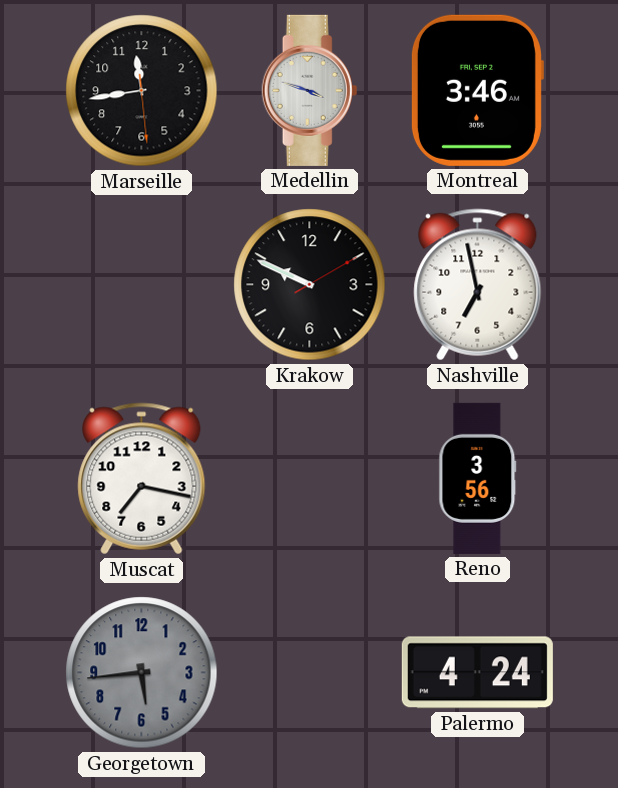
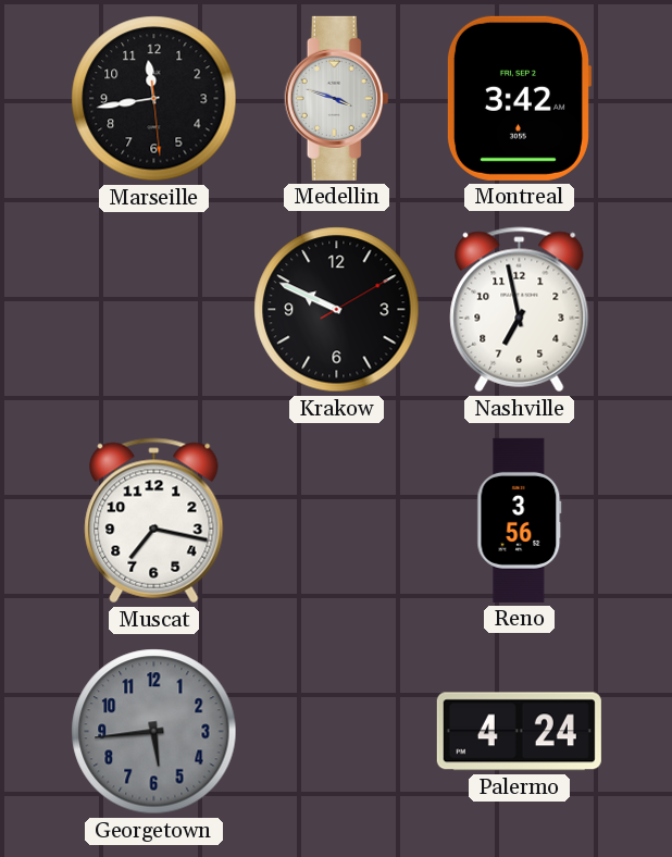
Montreal: 3:46 -> 3:42 (519, 98)
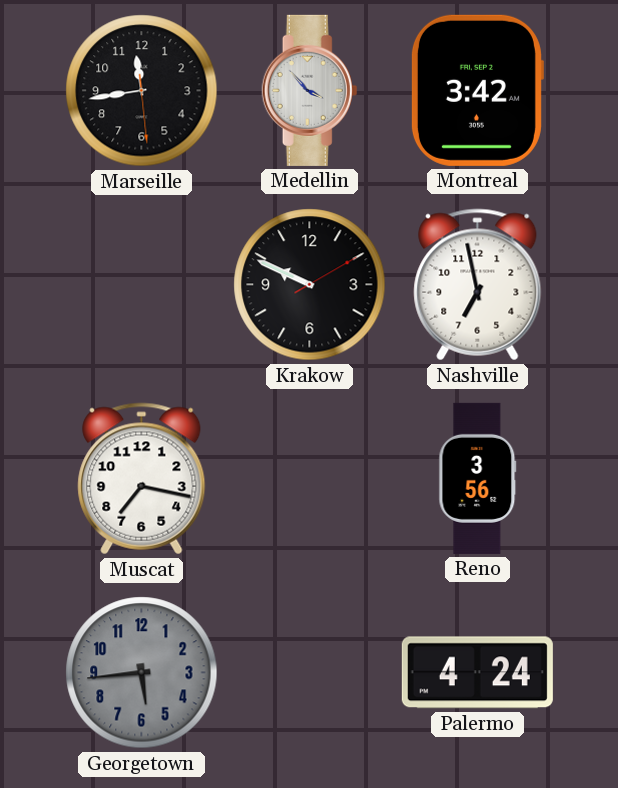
Medellin: 3:48 -> 3:53 (310, 90)
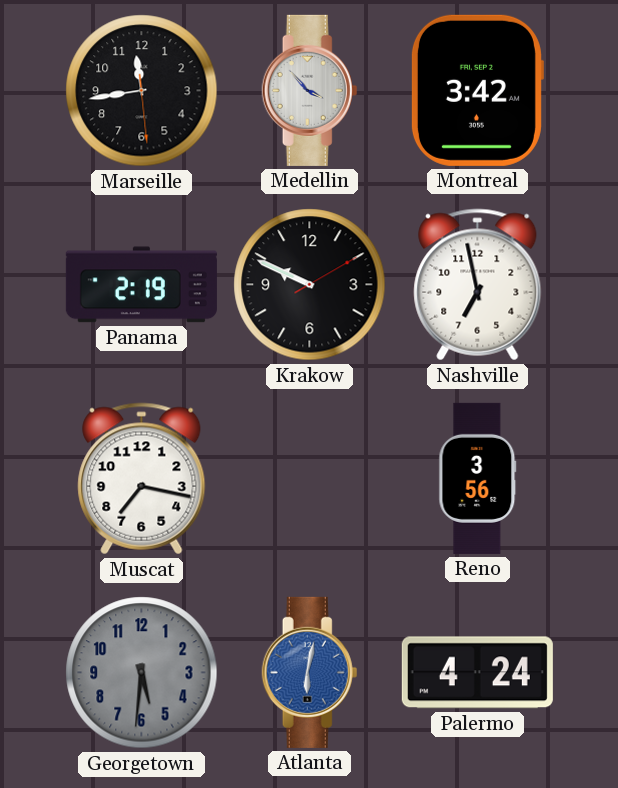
Panama: none -> 2:19 (141, 285)
Georgetown: 5:44 -> 5:31 (142, 673)
Atlanta: none -> 6:02 (310, 672)
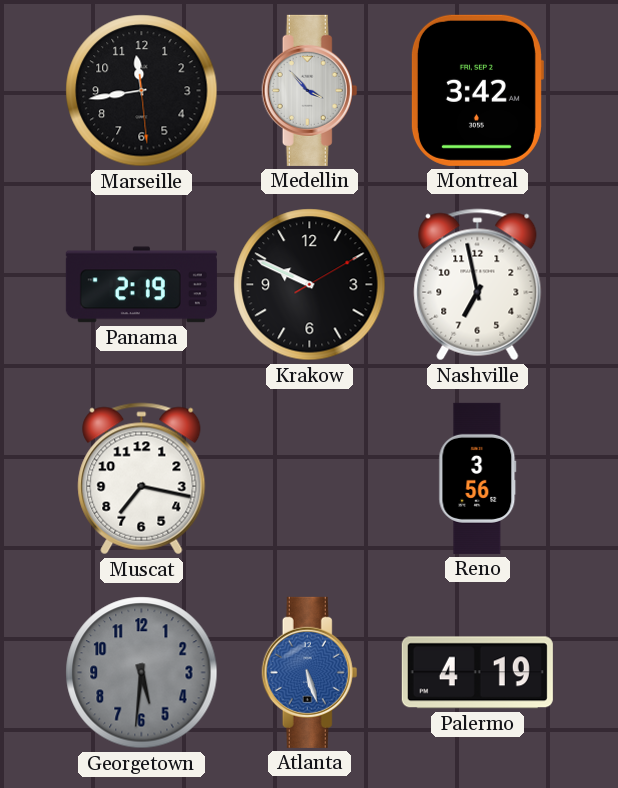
Atlanta: 6:02 -> 5:27 (310, 672)
Palermo: 4:24 -> 4:19 (477, 673)
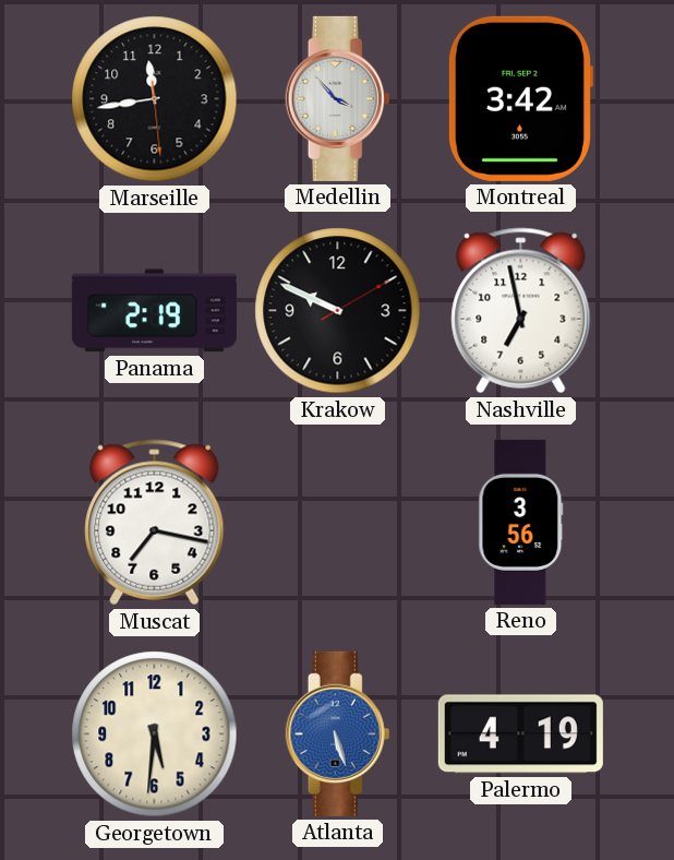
Georgetown dial: grey -> cream (155, 734)
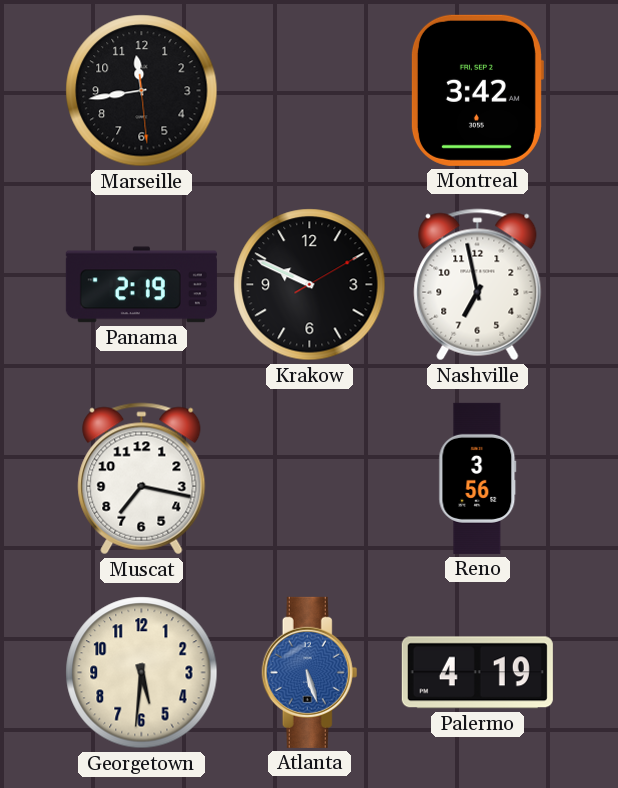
Medellin: 3:53 -> none (338, 98)
